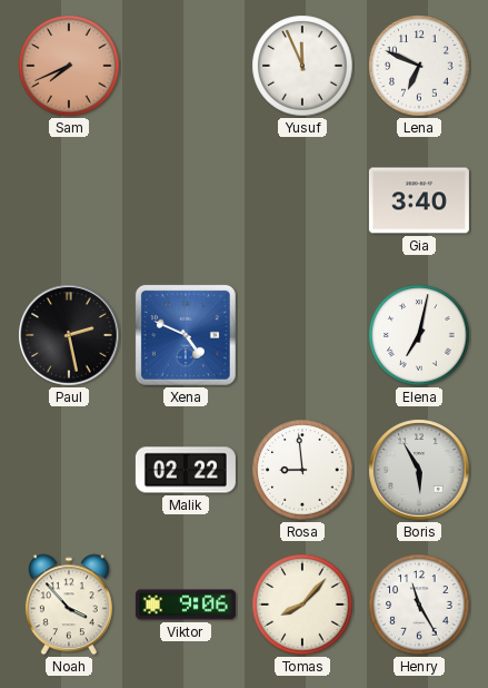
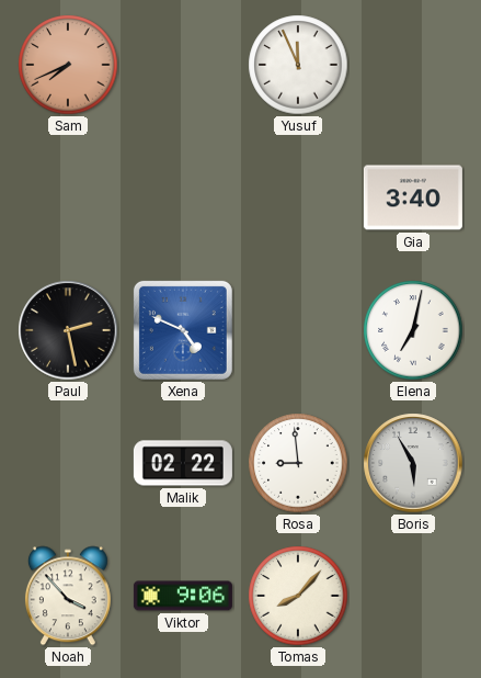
Lena: 6:49 -> none (419, 66)
Henry: 11:25 -> none (419, 605)
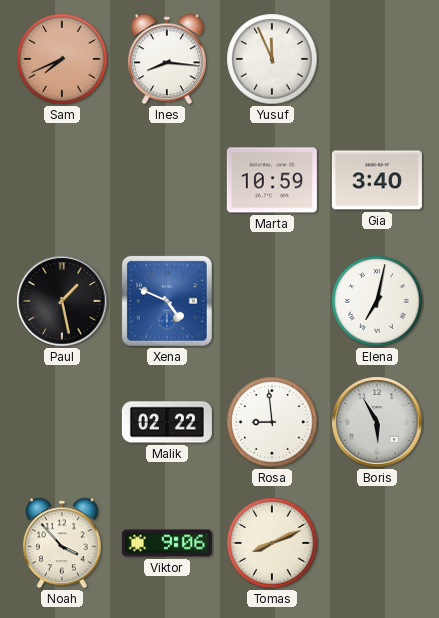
Ines: none -> 8:16 (167, 59)
Marta: none -> 10:59 (272, 180)
Paul: 2:28 -> 1:28 (62, 301)
Tomas: 8:07 -> 8:11 (272, 543)
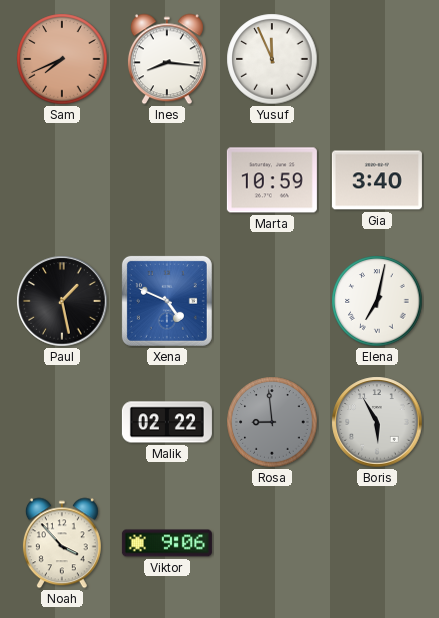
Rosa dial: white -> grey (272, 422)
Tomas: 8:11 -> none (272, 543)
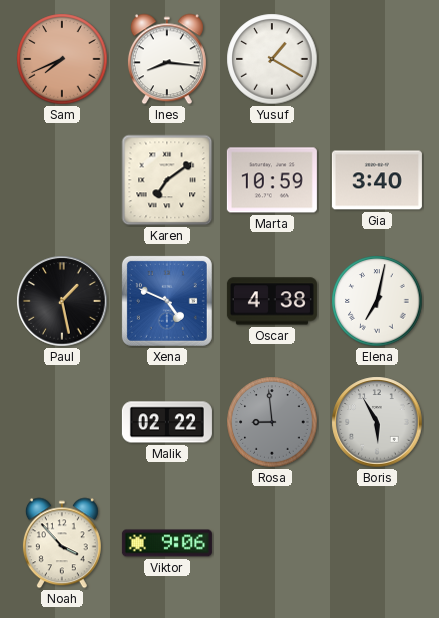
Yusuf: 11:56 -> 1:20 (272, 59)
Karen: none -> 7:09 (167, 180)
Oscar: none -> 4:38 (272, 301)
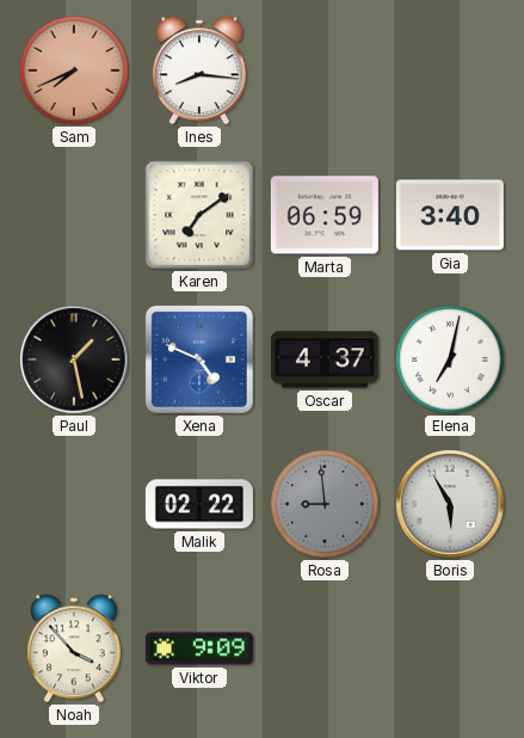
Yusuf: 1:20 -> none (272, 59)
Marta: 10:59 -> 06:59 (325, 215)
Oscar: 4:38 -> 4:37 (325, 359)
Viktor: 9:06 -> 9:09 (199, 648)
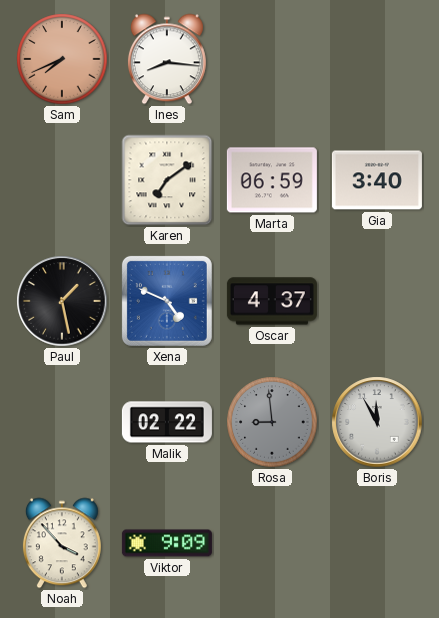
Elena: 7:02 -> none (450, 359)
Boris: 5:55 -> 11:55 (377, 422)
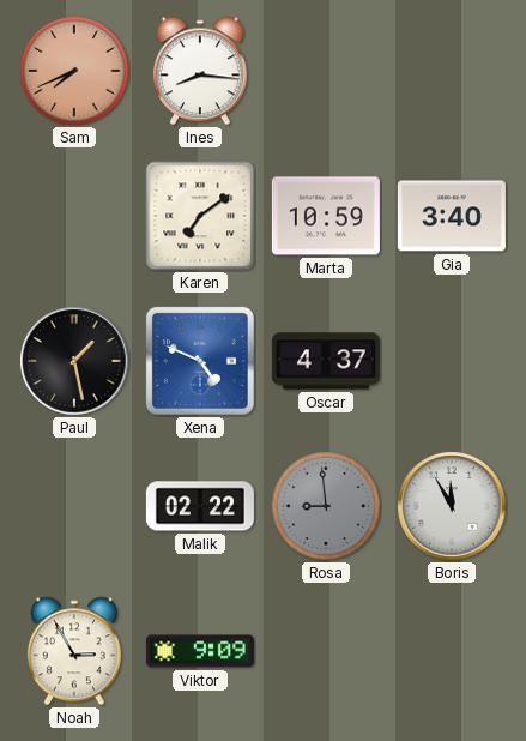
Marta: 06:59 -> 10:59 (326, 216)
Noah: 3:53 -> 2:55 (74, 651)
